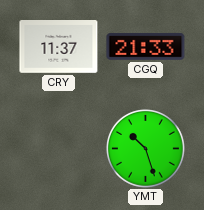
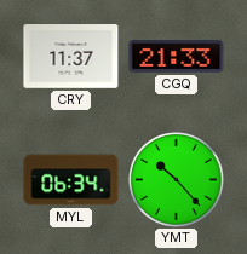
MYL: none -> 06:34 (71, 180)
YMT: 10:27 -> 10:23 (177, 180)
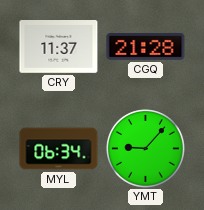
CGQ: 21:33 -> 21:28 (146, 47)
YMT: 10:23 -> 9:07 (146, 149)
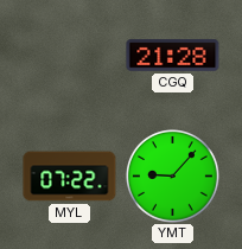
CRY: 11:37 -> none (59, 47)
MYL: 06:34 -> 07:22 (70, 177)
